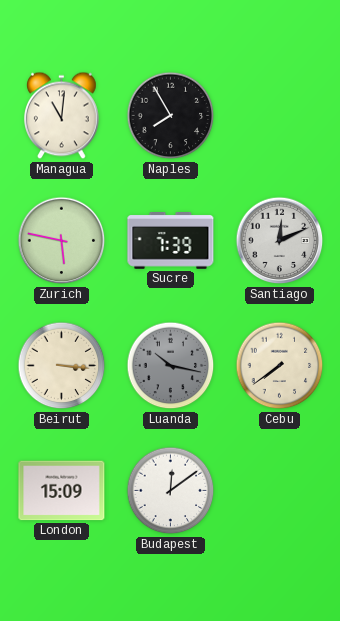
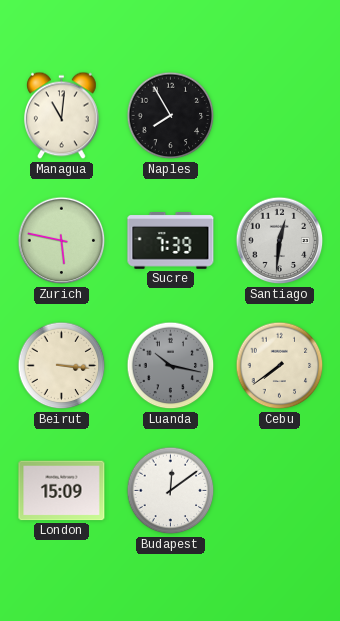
Santiago: 12:11 -> 12:31 (280, 241)
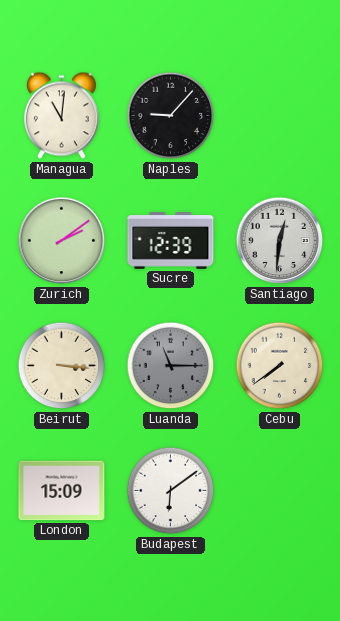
Naples: 7:55 -> 9:07 (171, 116)
Zurich: 5:47 -> 2:09 (62, 241)
Sucre: 7:39 -> 12:39 (171, 241)
Luanda: 10:17 -> 11:15 (171, 366)
Budapest: 12:09 -> 6:09 (171, 491)
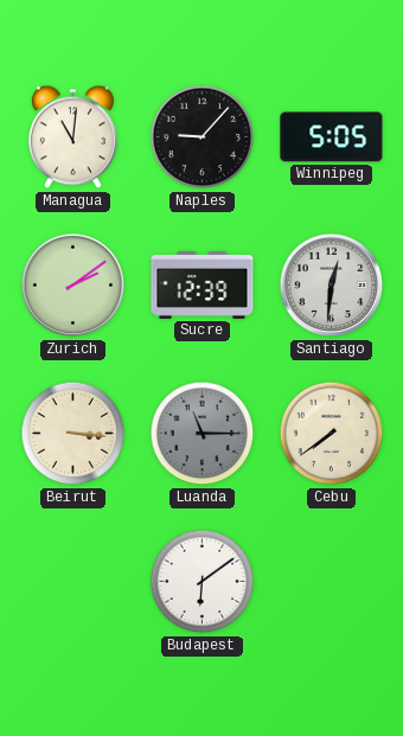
Winnipeg: none -> 5:05 (332, 137)
London: 15:09 -> none (62, 491)
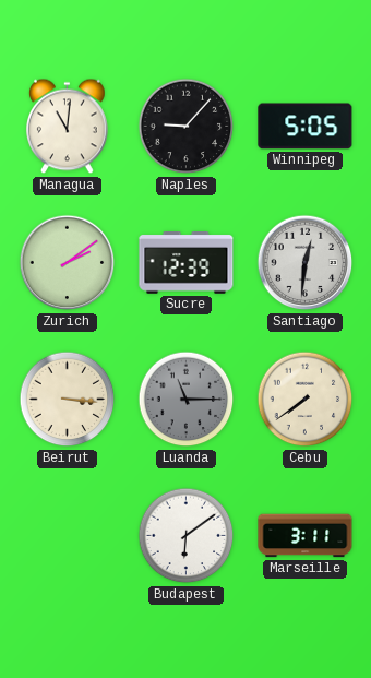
Marseille: none -> 3:11 (306, 536)
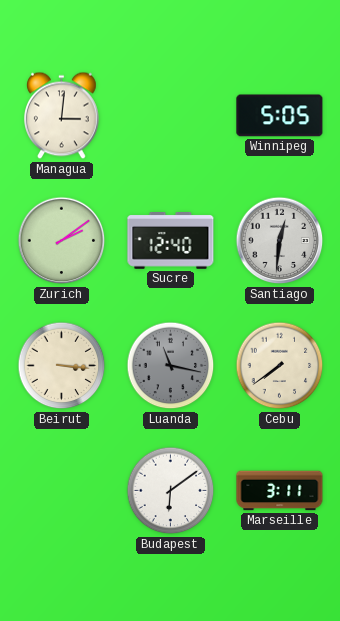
Managua: 11:01 -> 3:01 (62, 116)
Naples: 9:07 -> none (187, 127)
Sucre: 12:39 -> 12:40 (171, 241)
Luanda: 11:15 -> 11:17 (171, 366)
